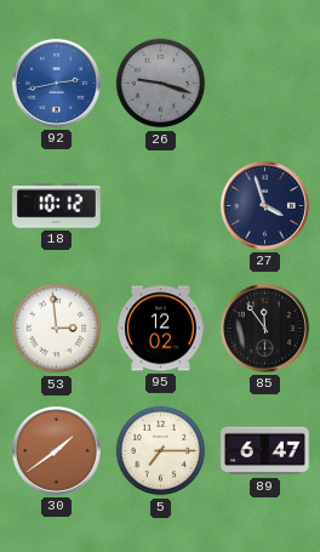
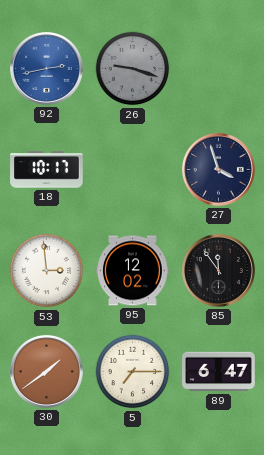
18: 10:12 -> 10:17 (47, 170)
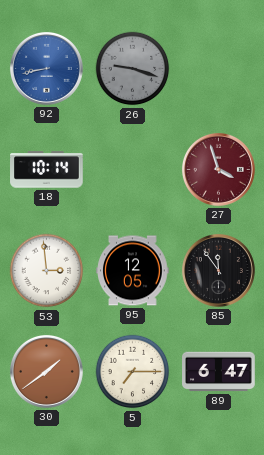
92: 2:43 -> 8:43 (46, 68)
18: 10:17 -> 10:14 (47, 170)
27 dial: navy -> burgundy (218, 169)
95: 12:02 -> 12:05 (133, 271)
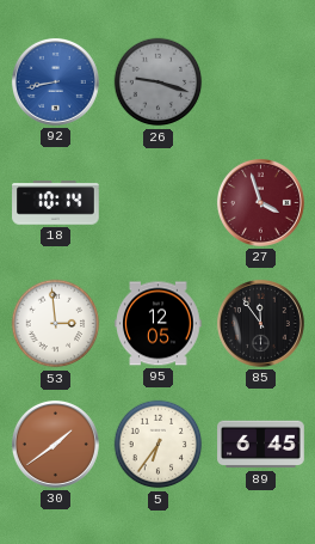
5: 7:15 -> 6:36 (159, 445)
89: 6:47 -> 6:45 (261, 445)
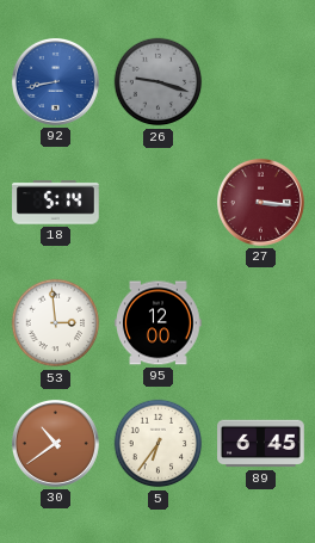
18: 10:14 -> 5:14 (56, 203)
27: 3:57 -> 3:16 (260, 202)
95: 12:05 -> 12:00 (159, 323)
85: 11:54 -> none (260, 323)
30: 1:39 -> 10:39 (55, 443)
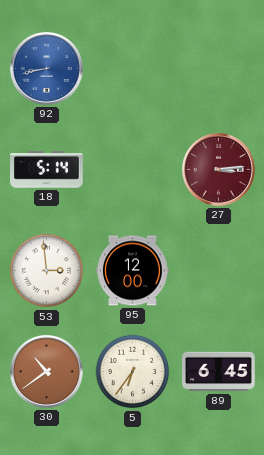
26: 9:18 -> none (159, 82)
27: 3:16 -> 3:14 (218, 169)
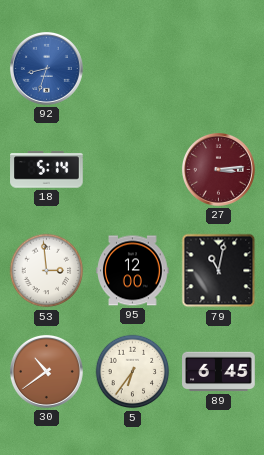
92: 8:43 -> 8:33 (46, 68)
79: none -> 11:02 (219, 271)
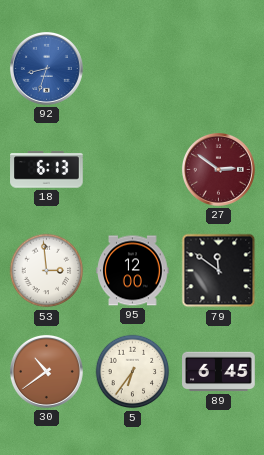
18: 5:14 -> 6:13 (47, 170)
27: 3:14 -> 2:51 (218, 169)
79: 11:02 -> 11:51 (219, 271)
